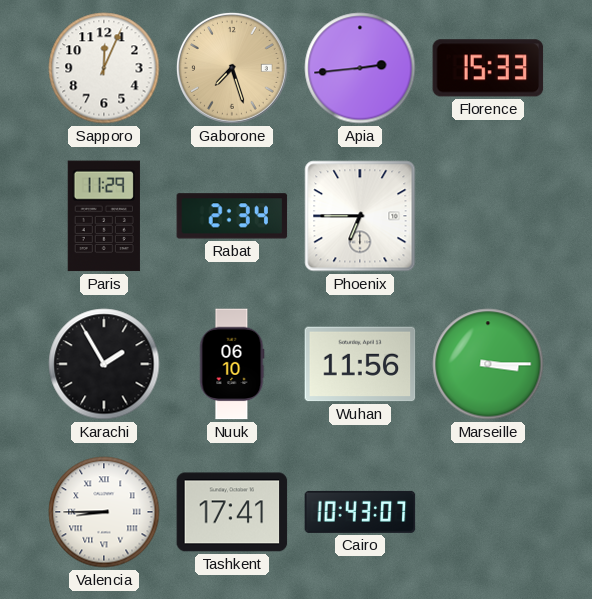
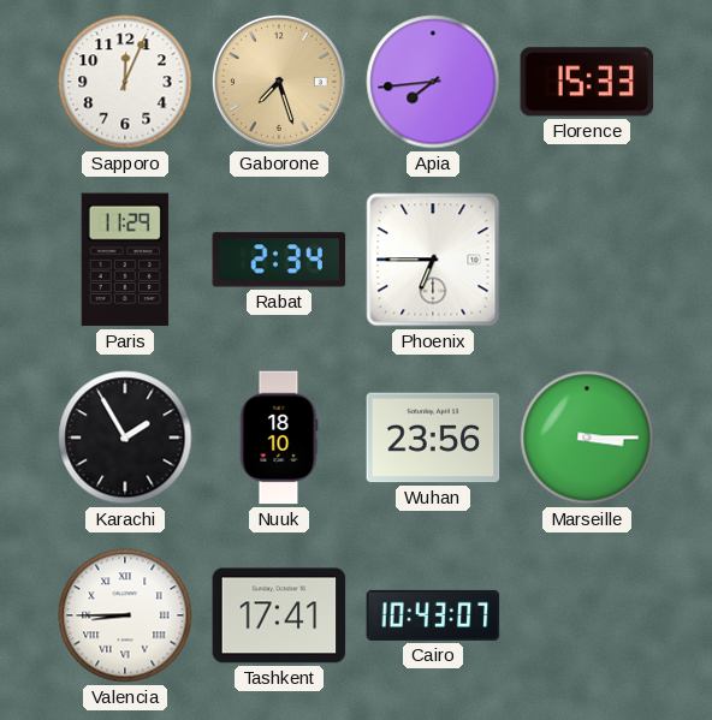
Apia: 2:44 -> 7:44 (433, 82)
Nuuk: 06:10 -> 18:10 (279, 438)
Wuhan: 11:56 -> 23:56 (433, 438)
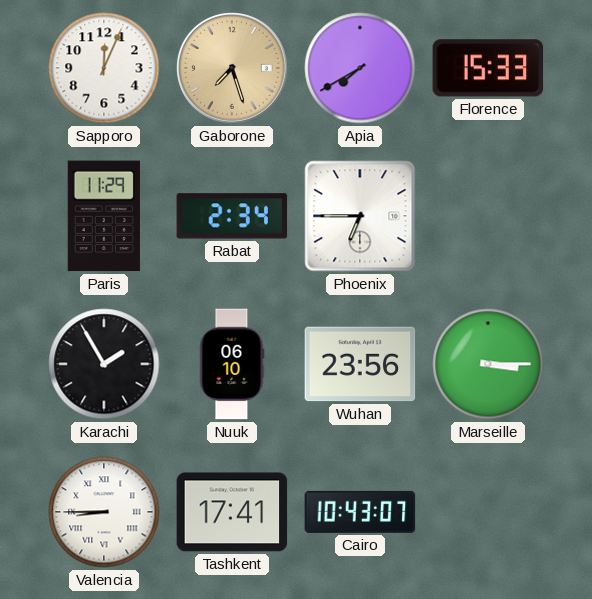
Apia: 7:44 -> 7:40 (360, 68)
Nuuk: 18:10 -> 06:10 (232, 364)
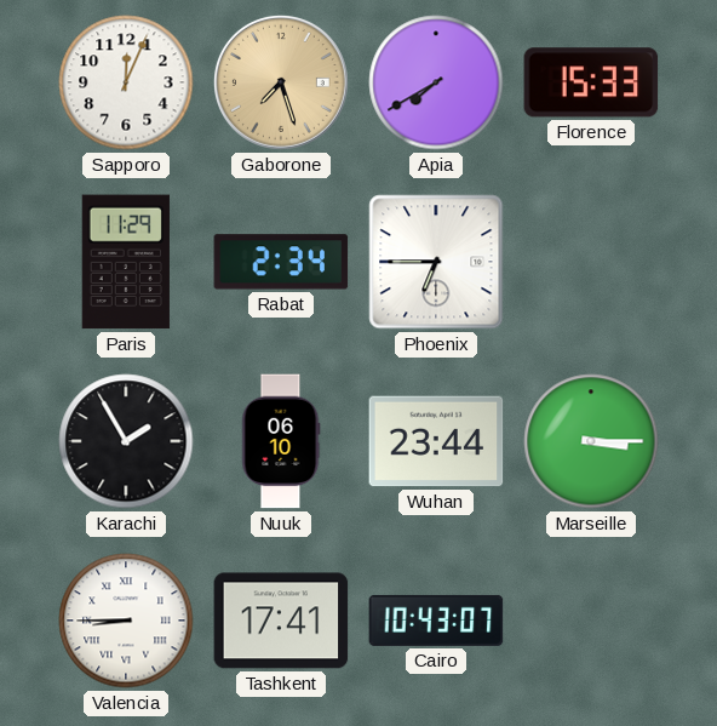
Wuhan: 23:56 -> 23:44 (436, 441)
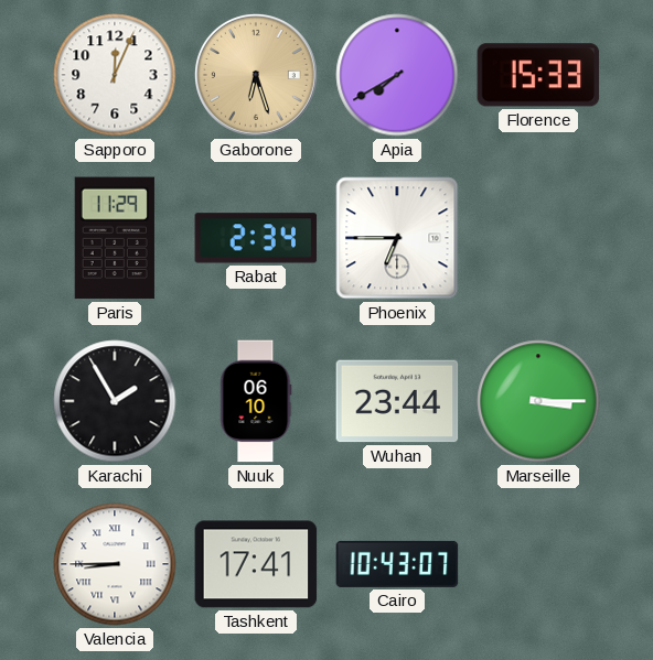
Gaborone: 7:27 -> 6:27 (256, 75)
